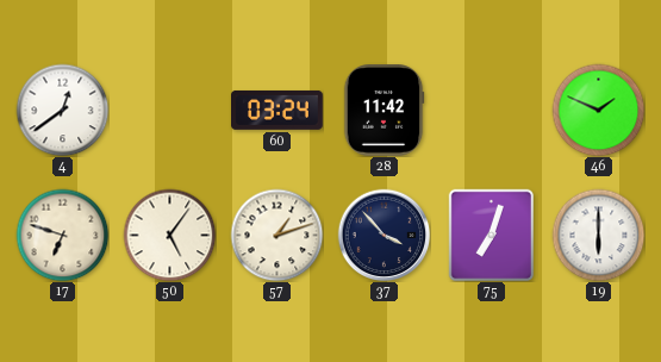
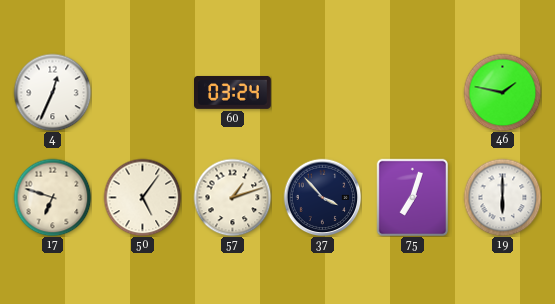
4: 12:39 -> 12:34 (52, 92)
28: 11:42 -> none (383, 111)
46: 1:49 -> 1:47 (502, 92)
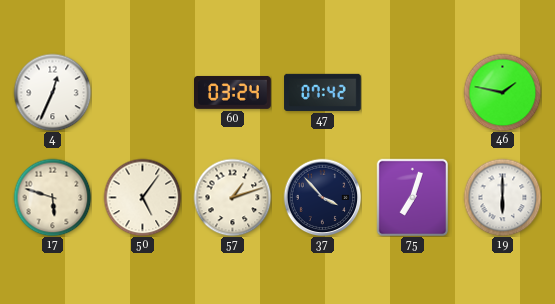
47: none -> 07:42 (323, 92)
17: 6:48 -> 5:48 (52, 197)
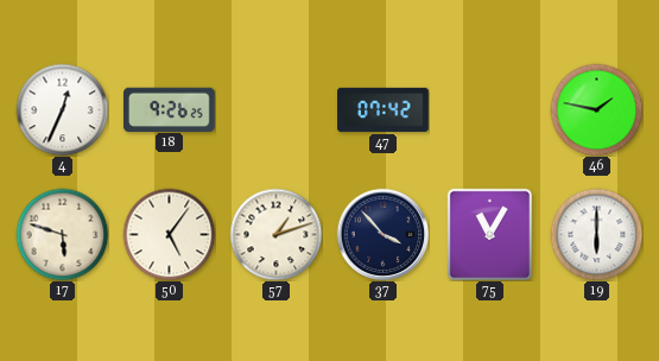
18: none -> 9:26 (170, 109)
60: 03:24 -> none (233, 93)
75: 7:03 -> 11:05 (490, 234)
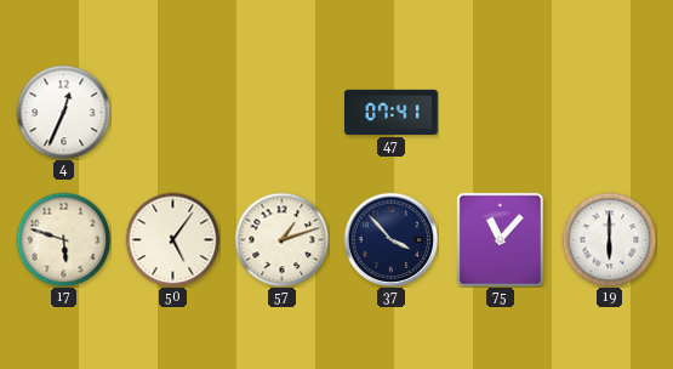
18: 9:26 -> none (170, 109)
47: 07:42 -> 07:41 (392, 112)
46: 1:47 -> none (596, 109)
75: 11:05 -> 11:07 (501, 239)
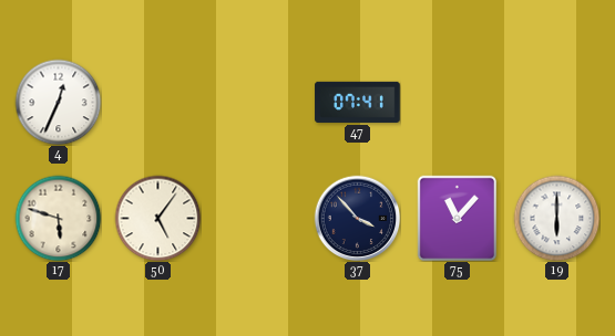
57: 1:12 -> none (281, 239)
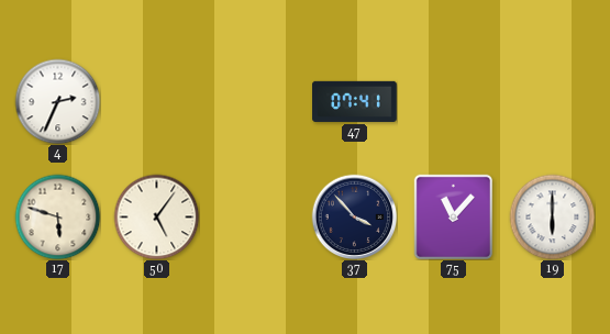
4: 12:34 -> 2:34 (57, 101)
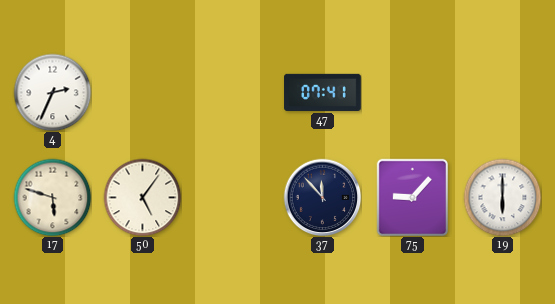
37: 3:53 -> 11:53 (322, 197)
75: 11:07 -> 9:07 (413, 197)
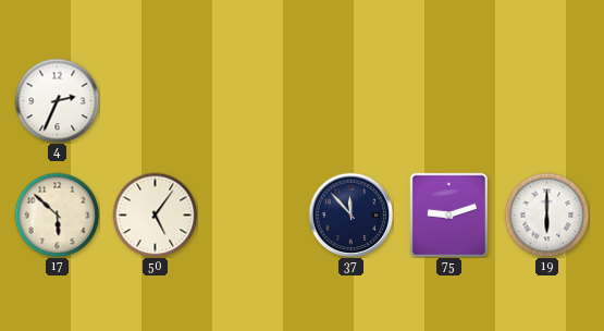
47: 07:41 -> none (323, 92)
17: 5:48 -> 5:52 (57, 214)
75: 9:07 -> 9:12 (449, 214)
